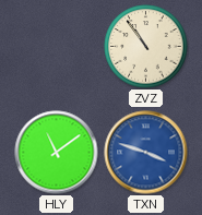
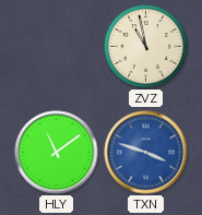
ZVZ: 10:54 -> 10:58 (146, 47)
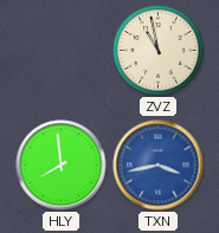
HLY: 11:09 -> 7:59 (62, 166)
TXN: 3:48 -> 3:43 (159, 166)
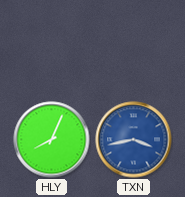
ZVZ: 10:58 -> none (159, 51)
HLY: 7:59 -> 8:04 (52, 140)
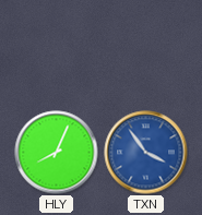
TXN: 3:43 -> 3:54 (146, 153)
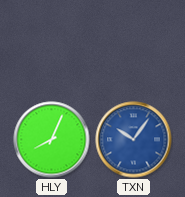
TXN: 3:54 -> 10:06 (134, 140)
